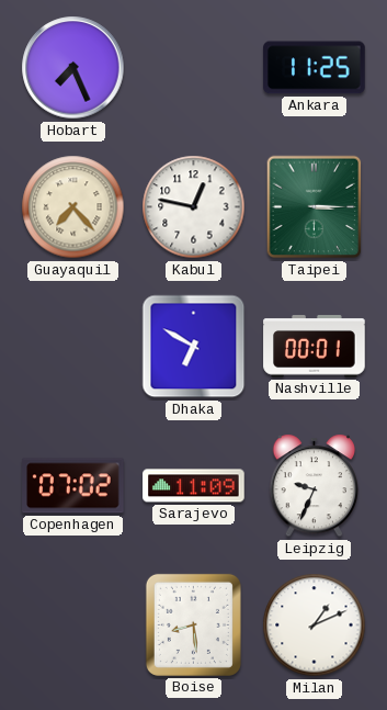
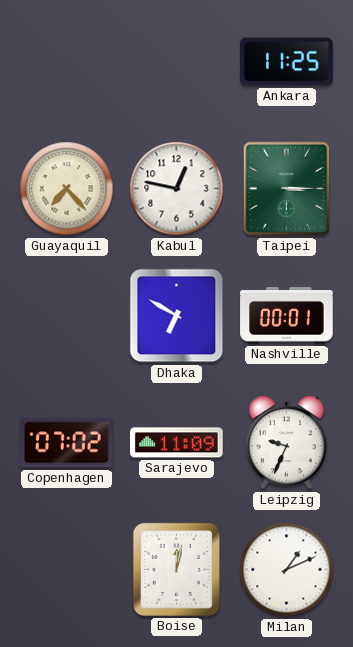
Hobart: 7:26 -> none (73, 68)
Boise: 8:29 -> 12:02 (176, 569)
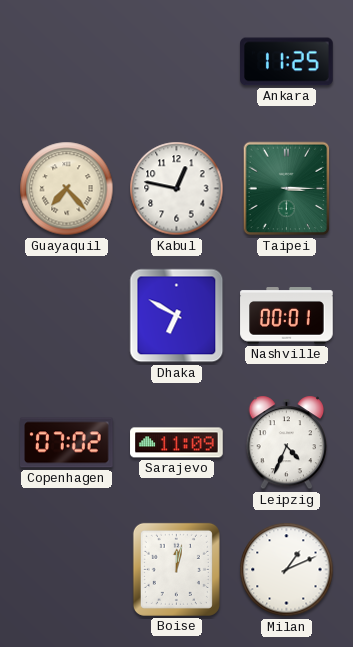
Leipzig: 9:34 -> 4:34 (287, 443)
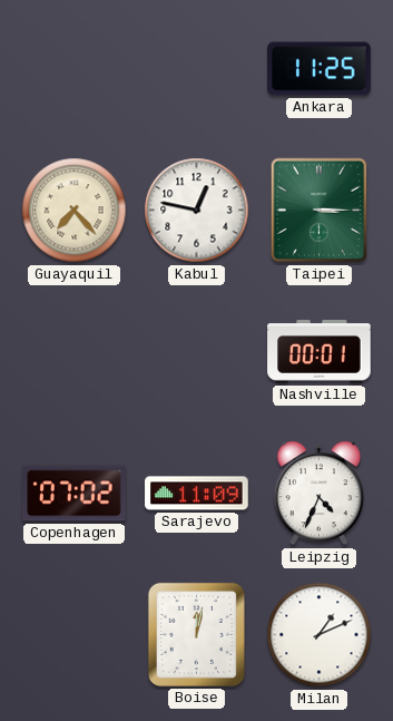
Dhaka: 6:50 -> none (177, 316)
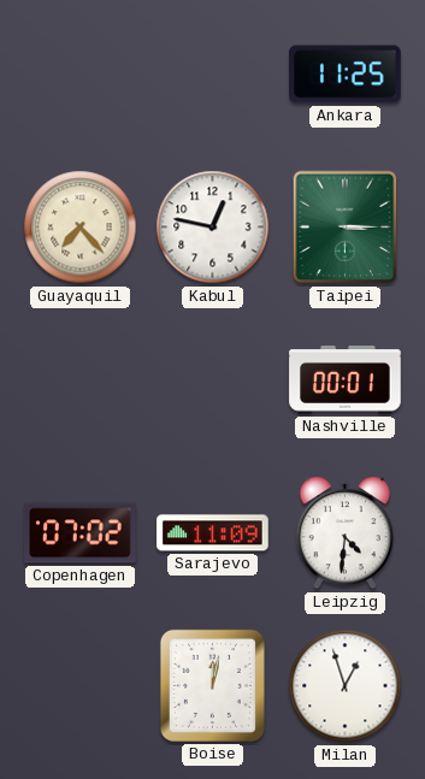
Leipzig: 4:34 -> 4:31 (346, 533)
Milan: 1:11 -> 12:57 (346, 686)
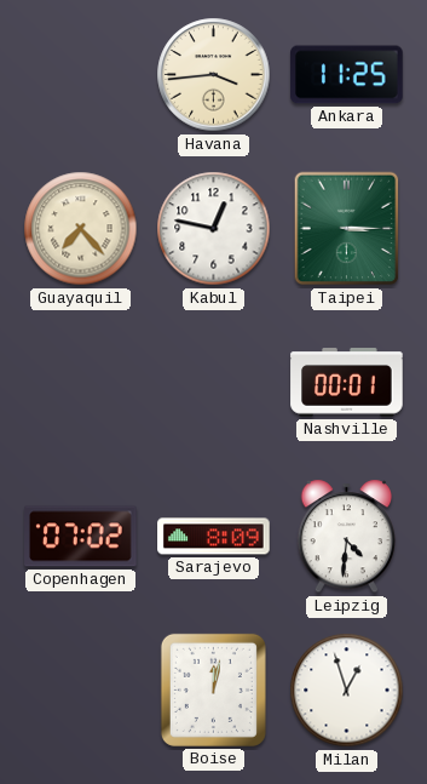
Havana: none -> 3:44 (214, 75)
Sarajevo: 11:09 -> 8:09 (214, 537)
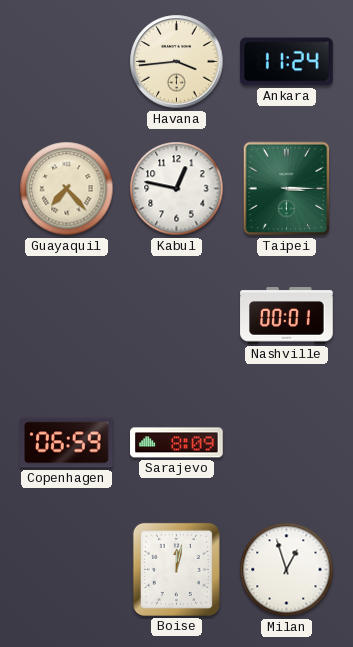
Ankara: 11:25 -> 11:24 (287, 62)
Copenhagen: 07:02 -> 06:59 (67, 443)
Leipzig: 4:31 -> none (347, 537)
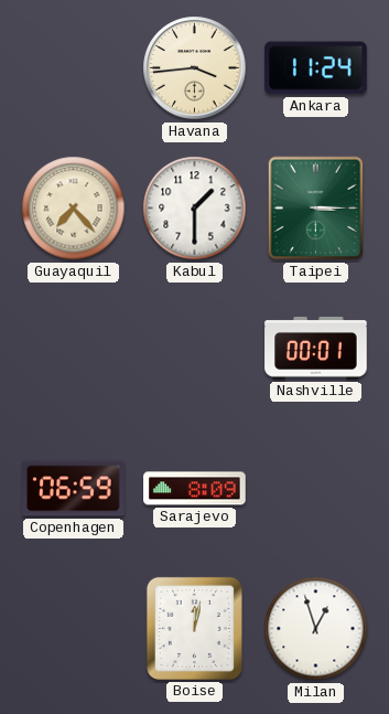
Kabul: 12:47 -> 1:30 (195, 209)
